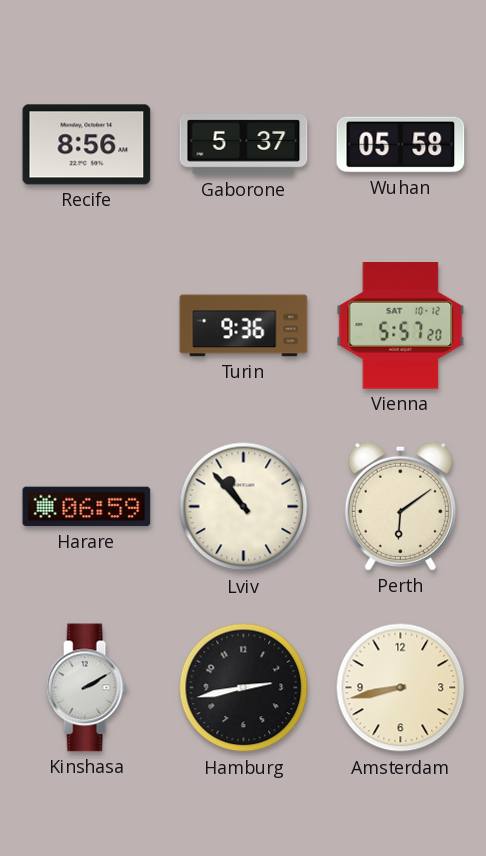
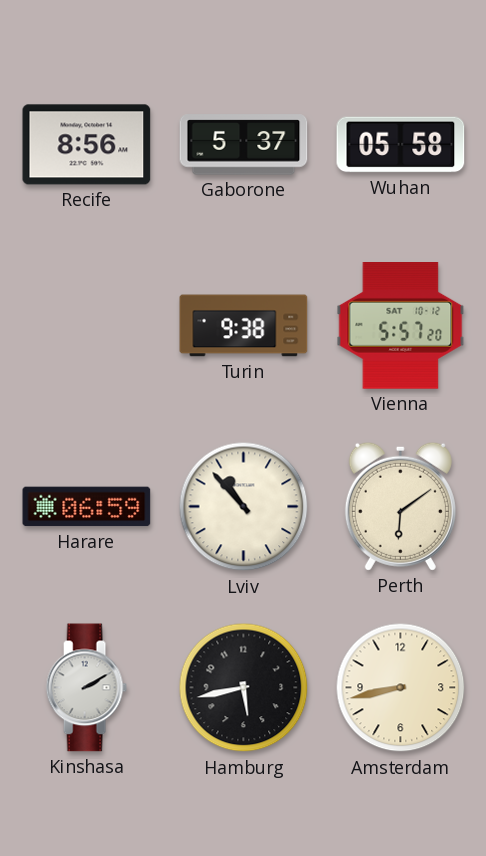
Turin: 9:36 -> 9:38 (244, 326)
Hamburg: 2:43 -> 5:43 (244, 688)
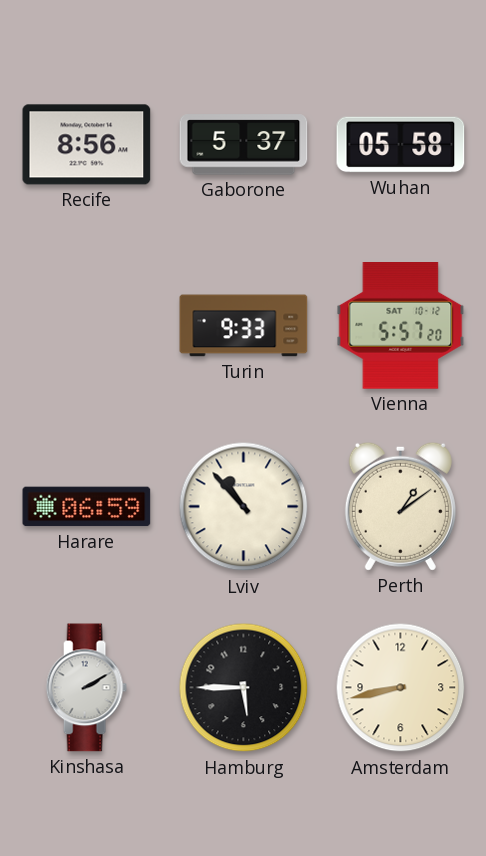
Turin: 9:38 -> 9:33 (244, 326)
Perth: 6:09 -> 1:09 (400, 506)
Hamburg: 5:43 -> 5:45 (244, 688)
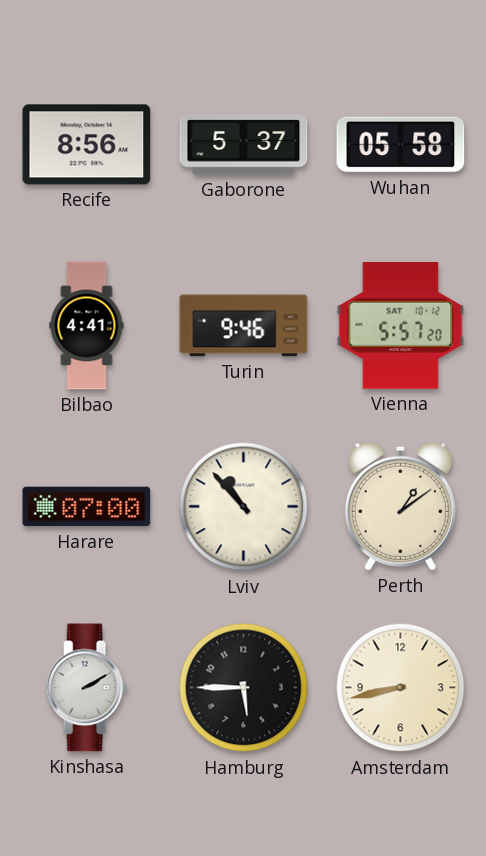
Bilbao: none -> 4:41 (87, 326)
Turin: 9:33 -> 9:46 (244, 326)
Harare: 06:59 -> 07:00 (87, 507)
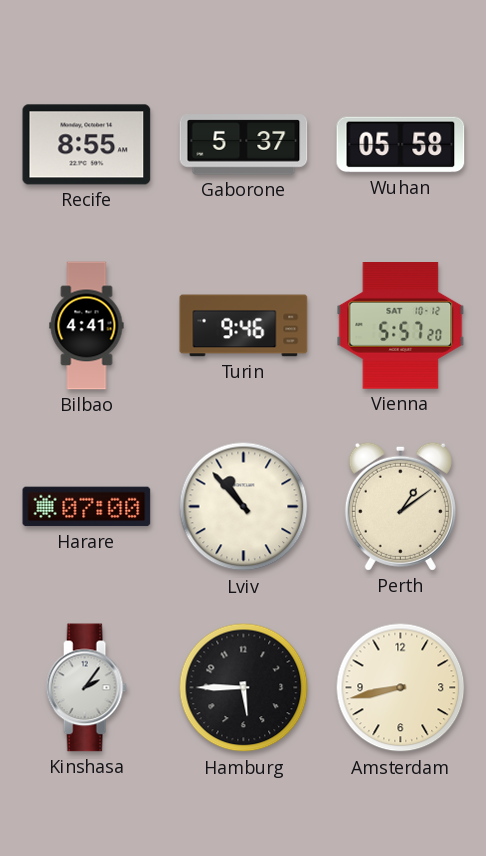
Recife: 8:56 -> 8:55 (87, 145)
Kinshasa: 2:10 -> 2:06 (86, 688)
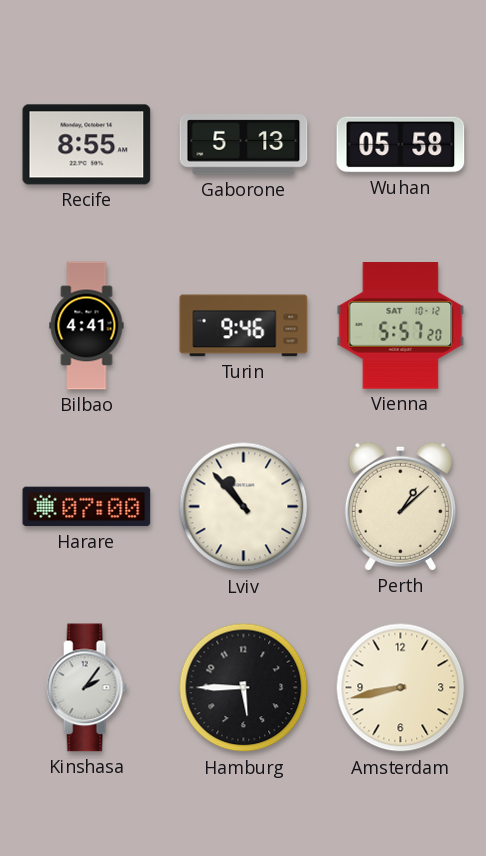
Gaborone: 5:37 -> 5:13 (244, 145)
Perth: 1:09 -> 1:08 (400, 506)
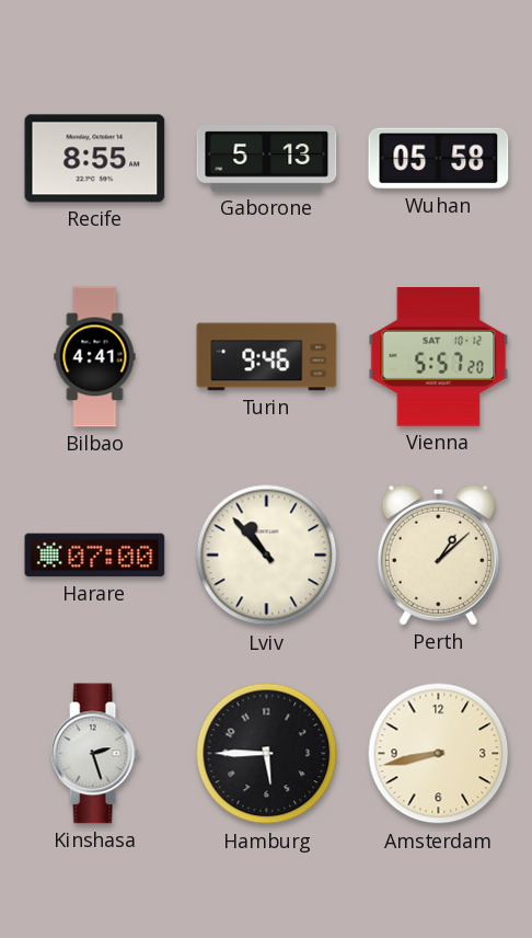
Kinshasa: 2:06 -> 2:27 (94, 754)
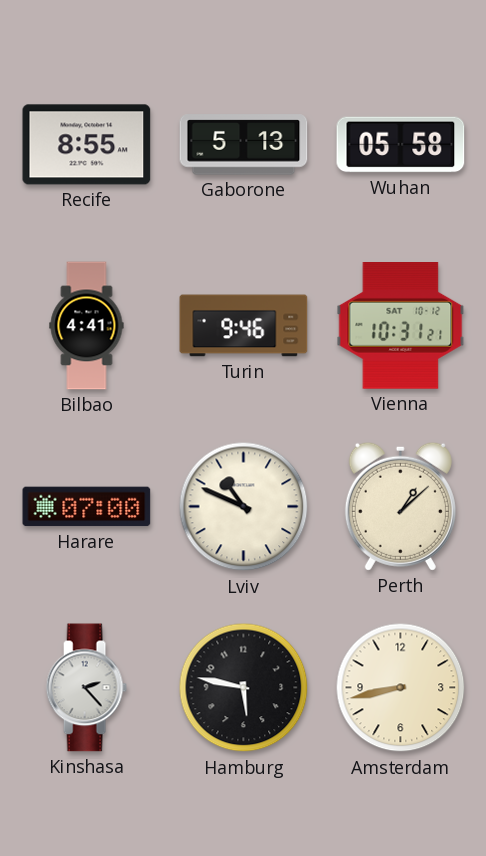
Vienna: 5:57 -> 10:31 (401, 326)
Lviv: 10:53 -> 10:49 (244, 507)
Kinshasa: 2:27 -> 2:23 (86, 688)
Hamburg: 5:45 -> 5:47 (244, 688)
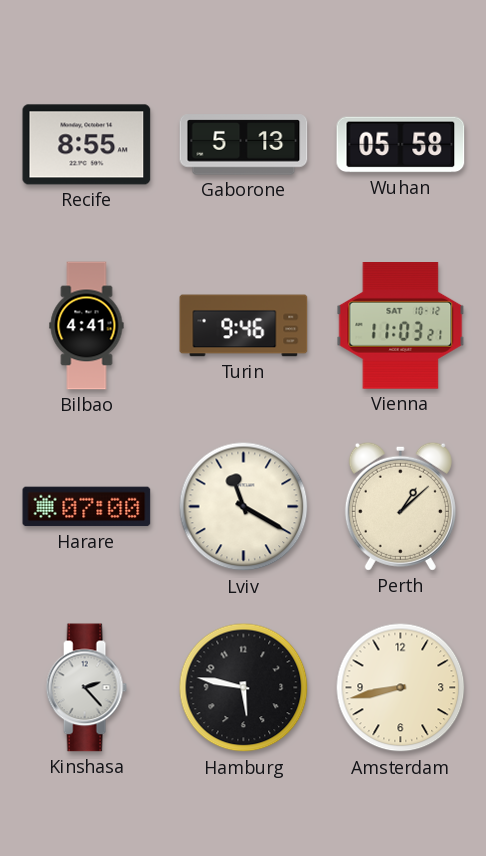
Vienna: 10:31 -> 11:03 (401, 326)
Lviv: 10:49 -> 11:20 (244, 507)
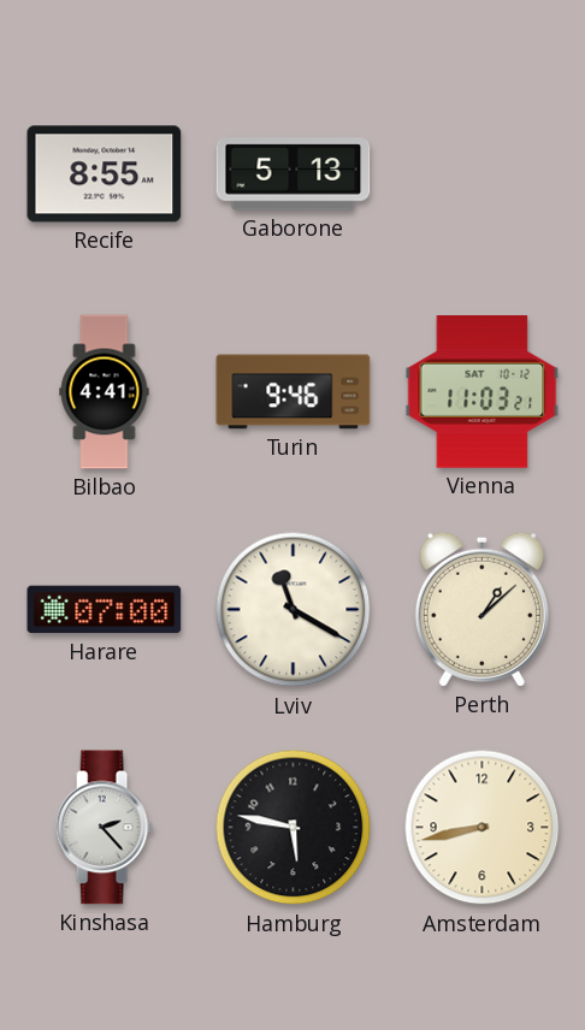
Wuhan: 05:58 -> none (401, 145)
